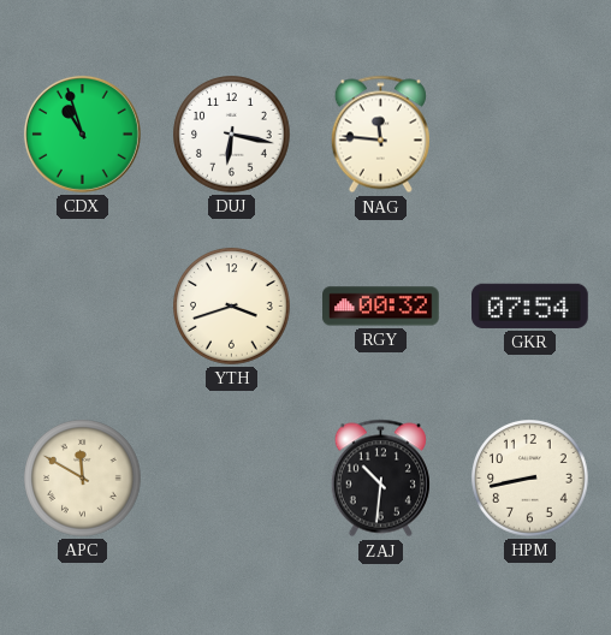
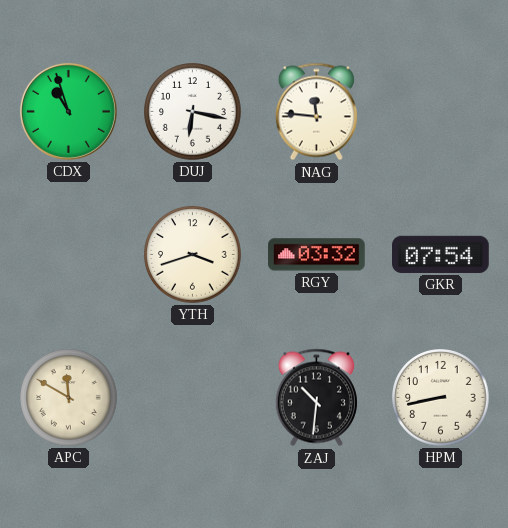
RGY: 00:32 -> 03:32 (317, 255)
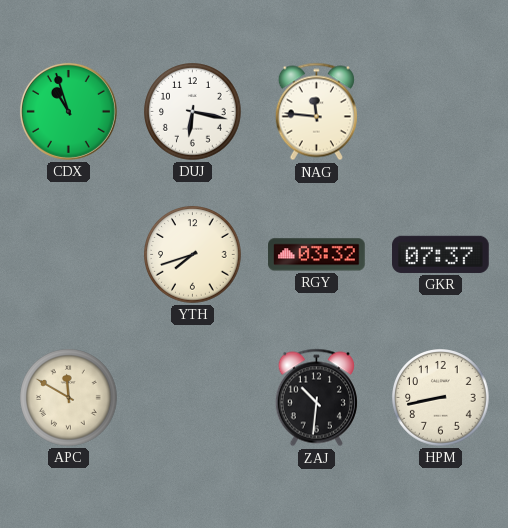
YTH: 3:42 -> 7:42 (193, 255)
GKR: 07:54 -> 07:37 (441, 254)
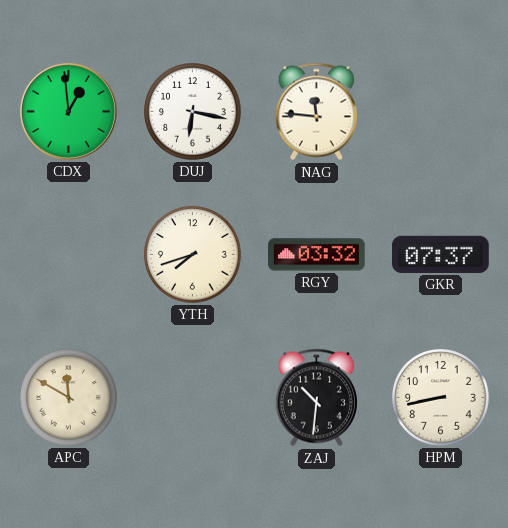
CDX: 10:57 -> 12:59 (68, 111)
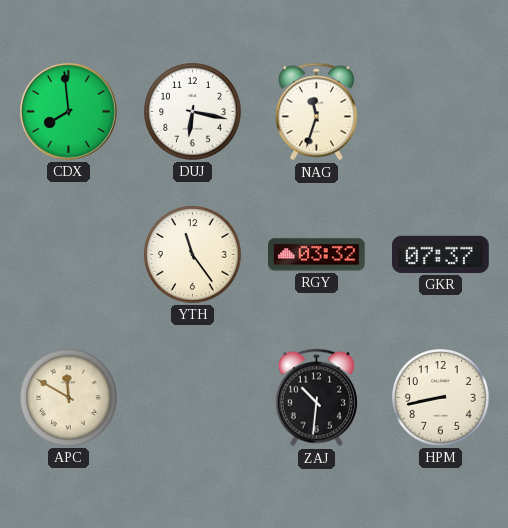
CDX: 12:59 -> 7:59 (68, 111)
NAG: 11:46 -> 11:33 (316, 112)
YTH: 7:42 -> 11:24 (193, 255)
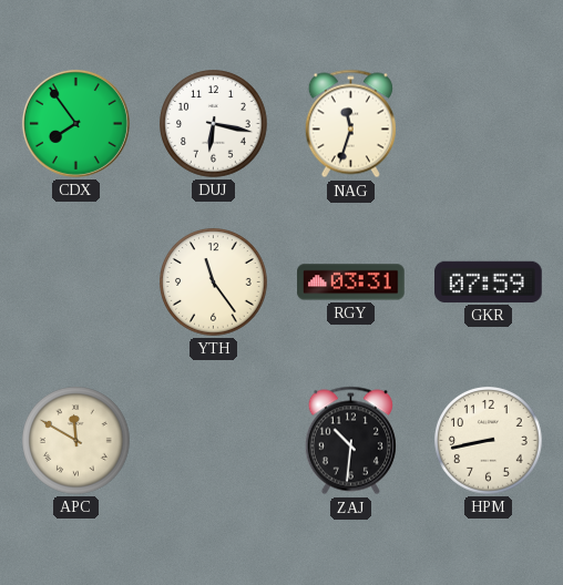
CDX: 7:59 -> 7:54 (75, 123)
RGY: 03:32 -> 03:31 (351, 283)
GKR: 07:37 -> 07:59 (489, 281)
